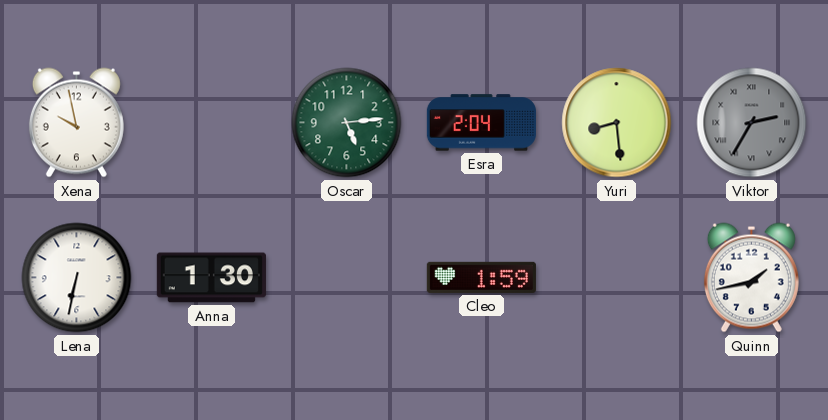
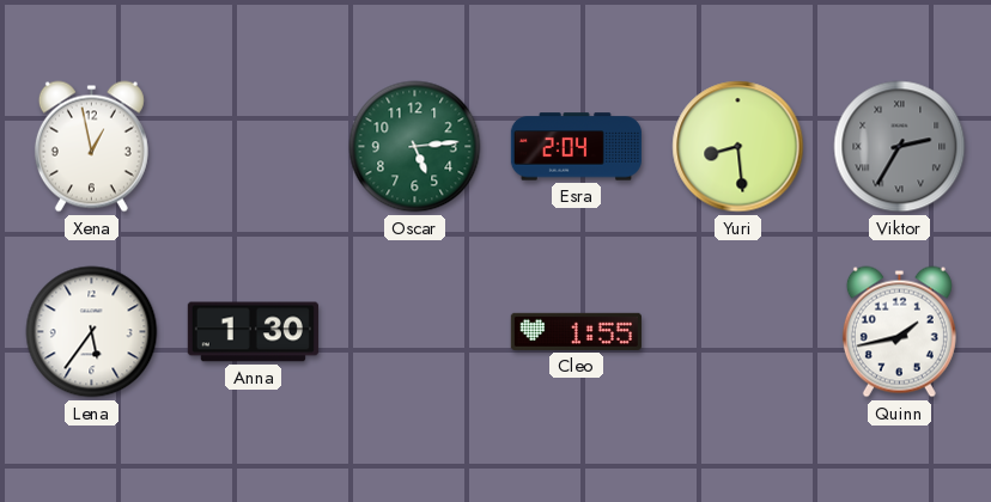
Xena: 9:58 -> 12:58 (91, 147)
Lena: 6:32 -> 5:36 (92, 332)
Cleo: 1:59 -> 1:55 (576, 331)
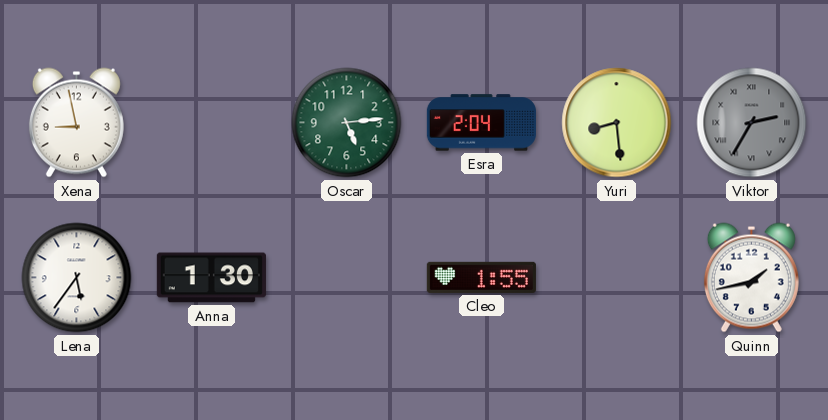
Xena: 12:58 -> 8:58 (76, 123)
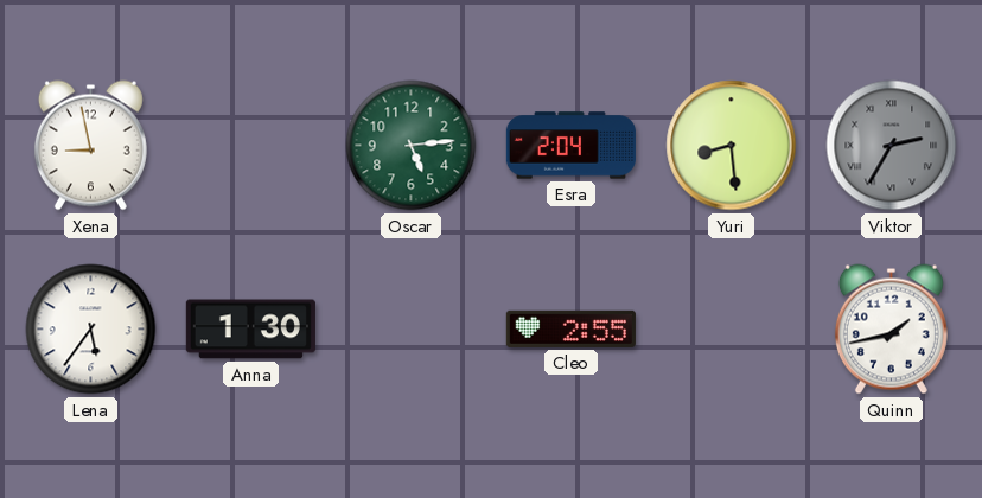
Cleo: 1:55 -> 2:55 (570, 328)
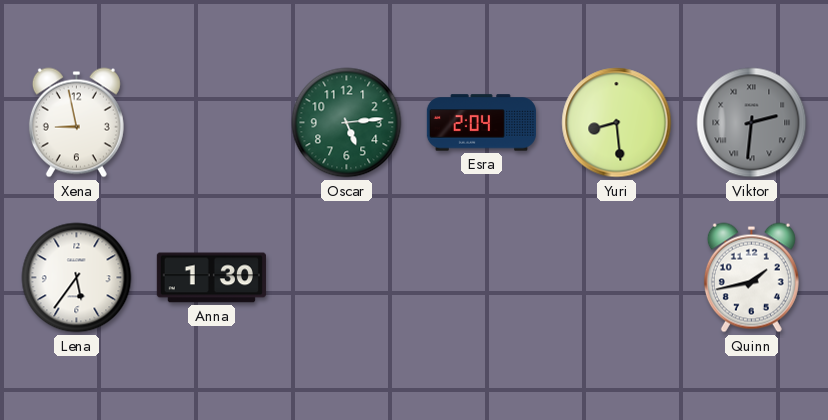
Viktor: 2:35 -> 2:31 (752, 123)
Cleo: 2:55 -> none (570, 328)
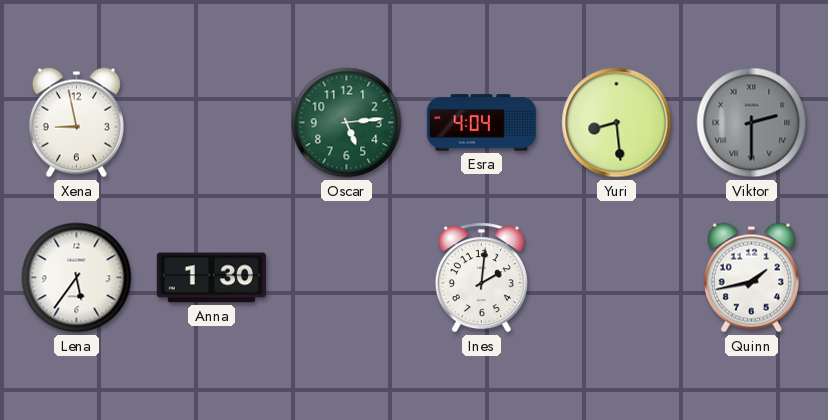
Esra: 2:04 -> 4:04 (481, 123)
Viktor: 2:31 -> 2:30 (752, 123)
Ines: none -> 2:01 (481, 278)
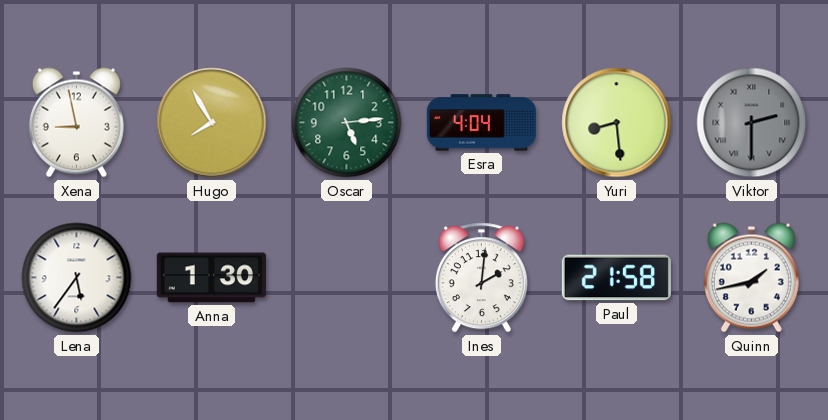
Hugo: none -> 7:55 (212, 123)
Paul: none -> 21:58 (616, 278)
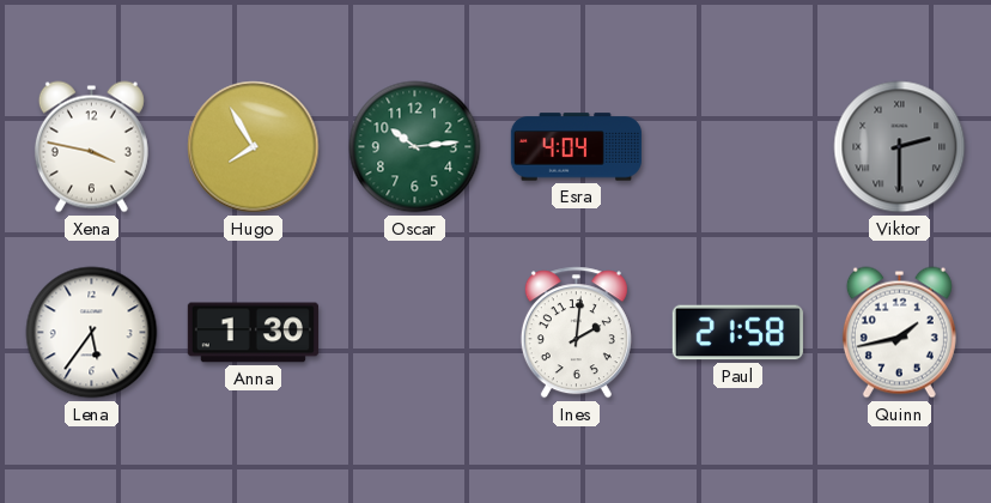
Xena: 8:58 -> 3:47 (91, 147)
Oscar: 5:14 -> 10:14 (415, 147)
Yuri: 8:29 -> none (617, 123)
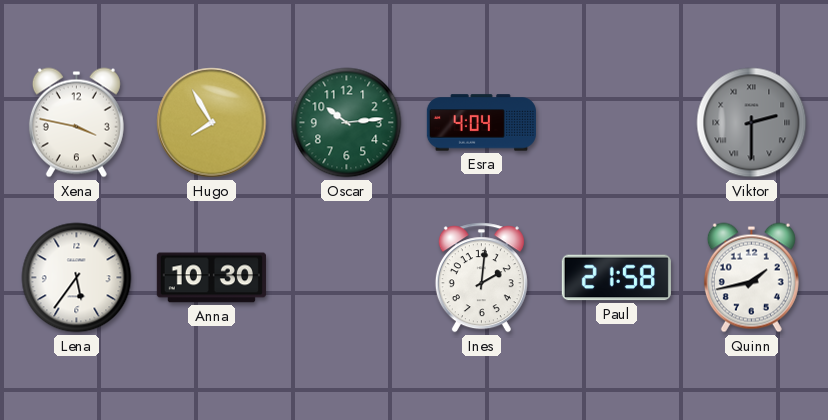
Anna: 1:30 -> 10:30 (211, 278)
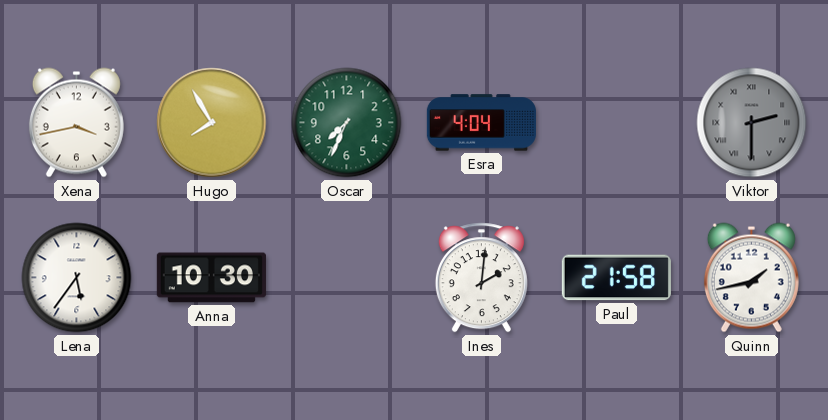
Xena: 3:47 -> 3:43 (76, 123)
Oscar: 10:14 -> 7:34 (347, 123)
